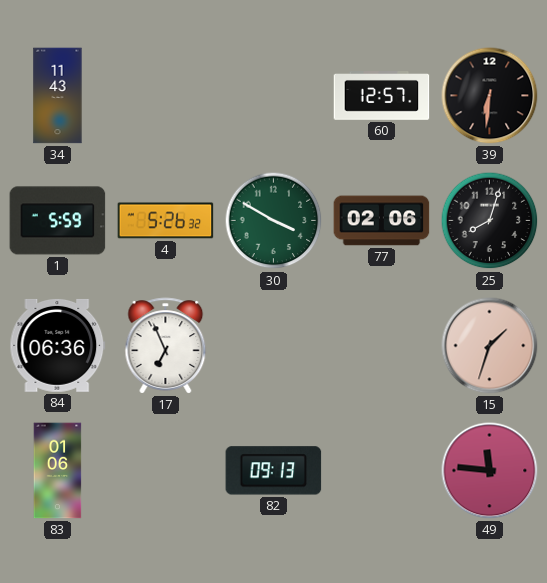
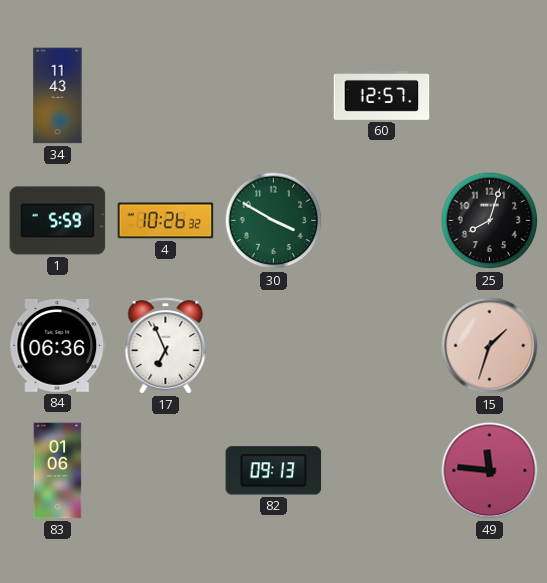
39: 6:31 -> none (490, 96)
4: 5:26 -> 10:26 (166, 221)
77: 02:06 -> none (382, 221)
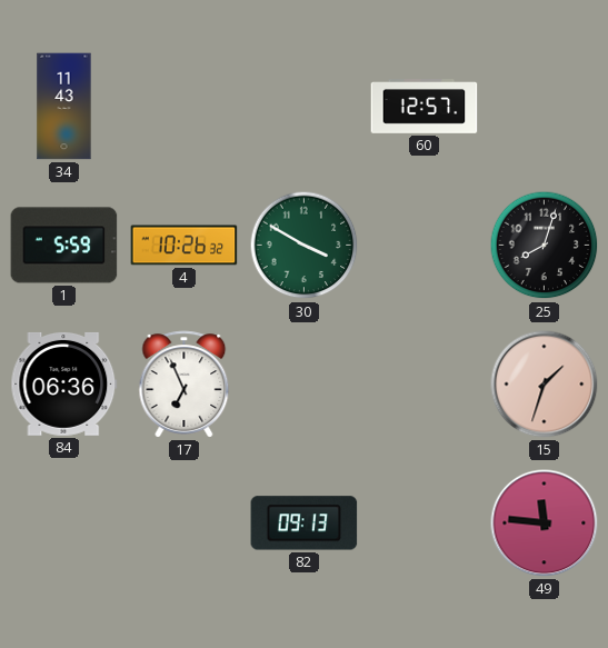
83: 01:06 -> none (58, 471)
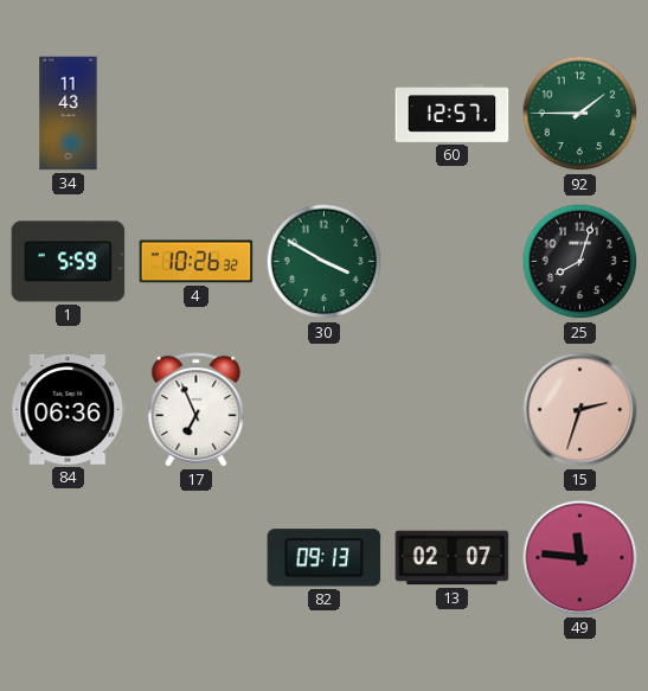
92: none -> 1:45 (580, 114)
15: 1:33 -> 2:33 (580, 410)
13: none -> 02:07 (453, 558)
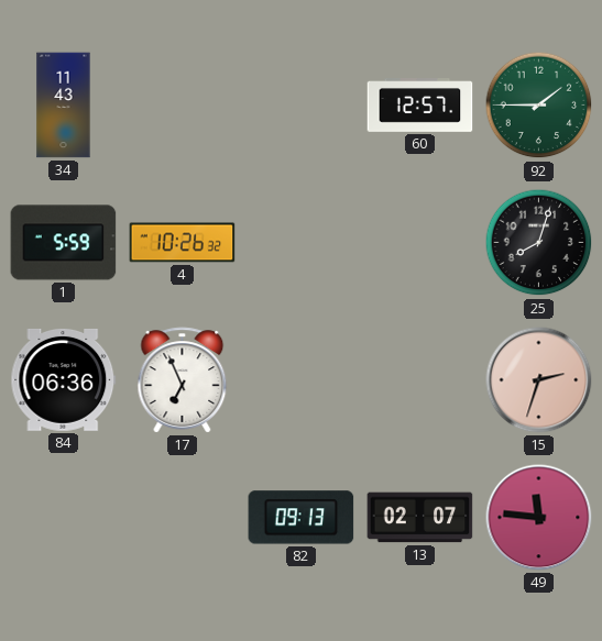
30: 3:50 -> none (325, 262)
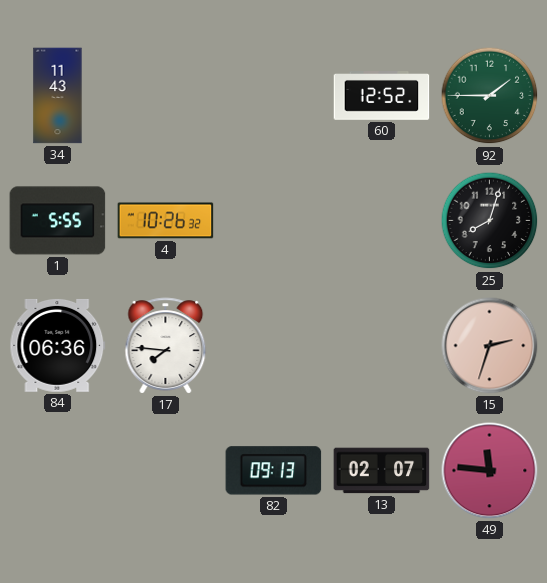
60: 12:57 -> 12:52 (382, 96)
1: 5:59 -> 5:55 (58, 221)
17: 6:56 -> 7:46 (166, 346)
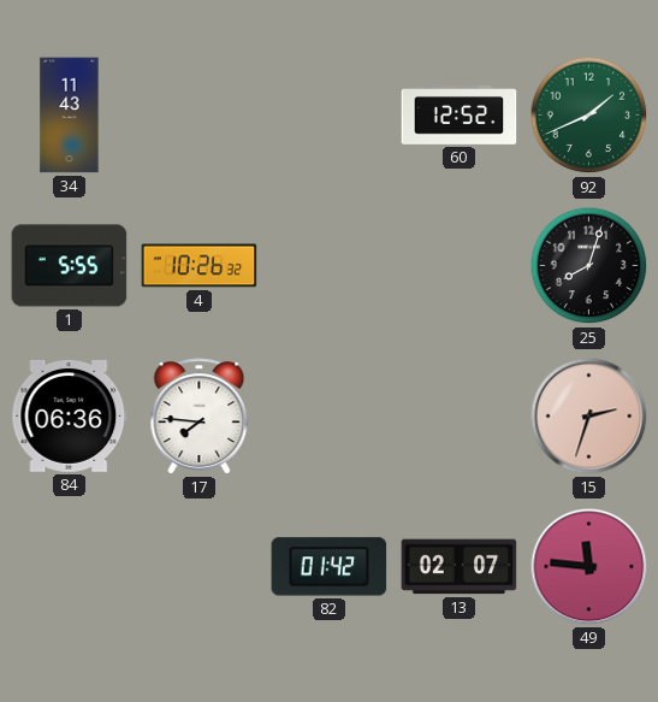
92: 1:45 -> 1:41 (589, 116)
82: 09:13 -> 01:42 (330, 567)
